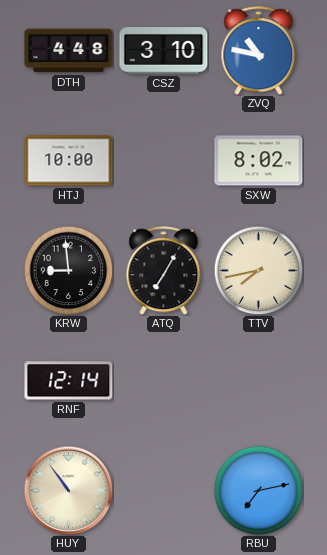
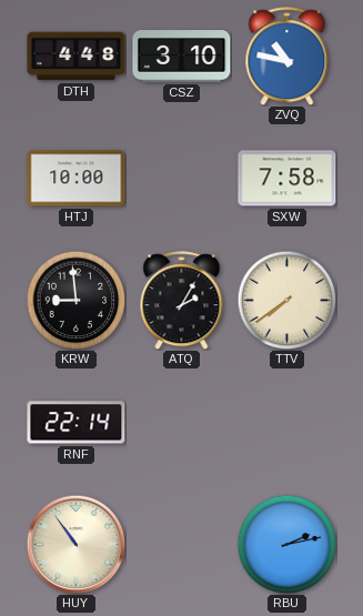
SXW: 8:02 -> 7:58 (288, 179)
ATQ: 7:05 -> 2:05 (182, 301)
TTV: 7:43 -> 7:39 (286, 300)
RNF: 12:14 -> 22:14 (77, 423)
RBU: 7:13 -> 2:13 (286, 544)
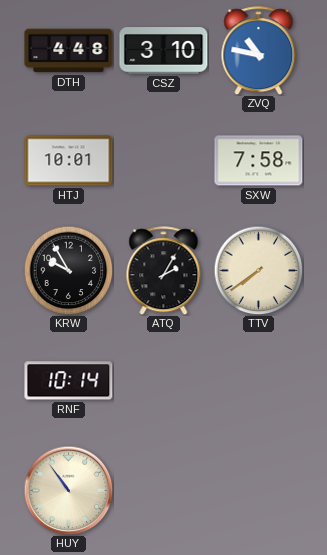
HTJ: 10:00 -> 10:01 (69, 161)
KRW: 8:59 -> 9:55 (68, 270)
RNF: 22:14 -> 10:14 (69, 381)
RBU: 2:13 -> none (286, 544)
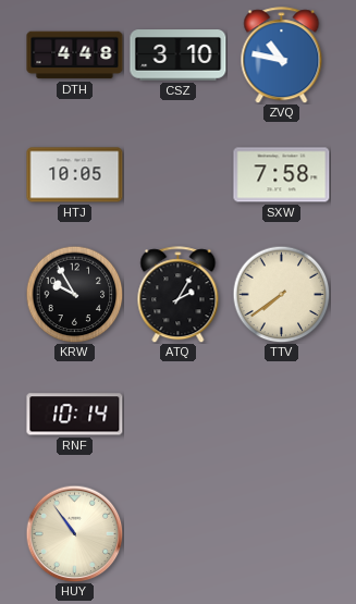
HTJ: 10:01 -> 10:05 (75, 175)
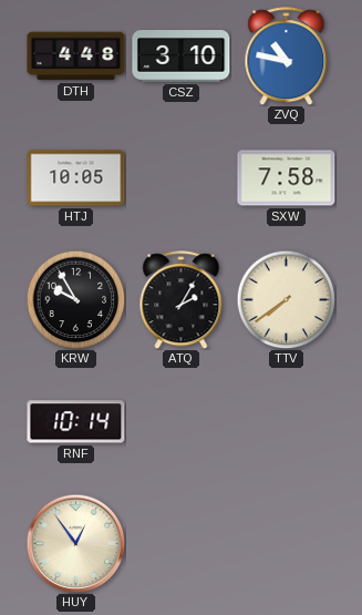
HUY: 10:54 -> 12:54 (75, 543)
